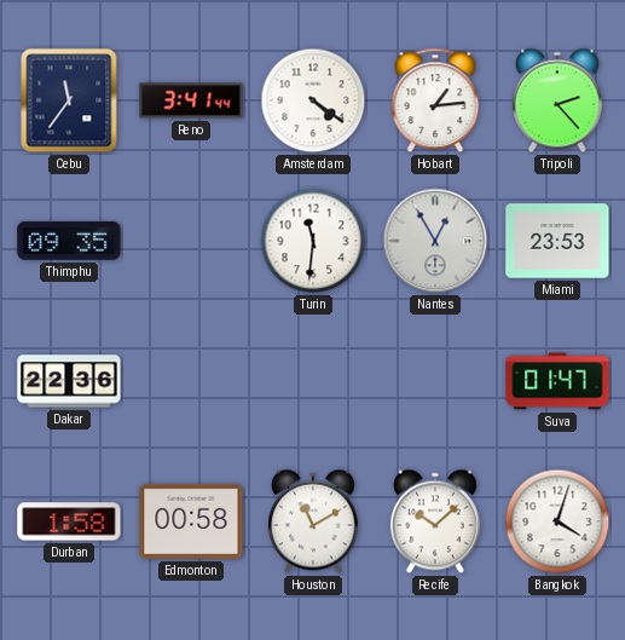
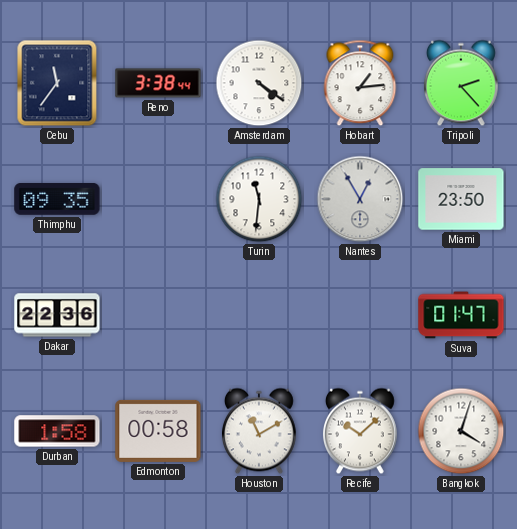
Reno: 3:41 -> 3:38 (158, 83)
Miami: 23:53 -> 23:50 (461, 199)
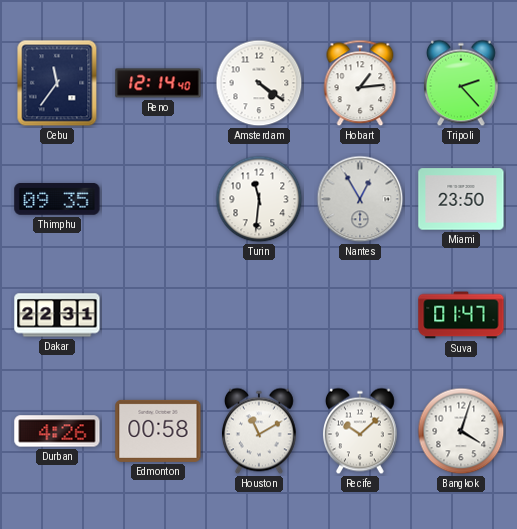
Reno: 3:38 -> 12:14 (158, 83)
Dakar: 22:36 -> 22:31 (57, 315)
Durban: 1:58 -> 4:26 (57, 431)
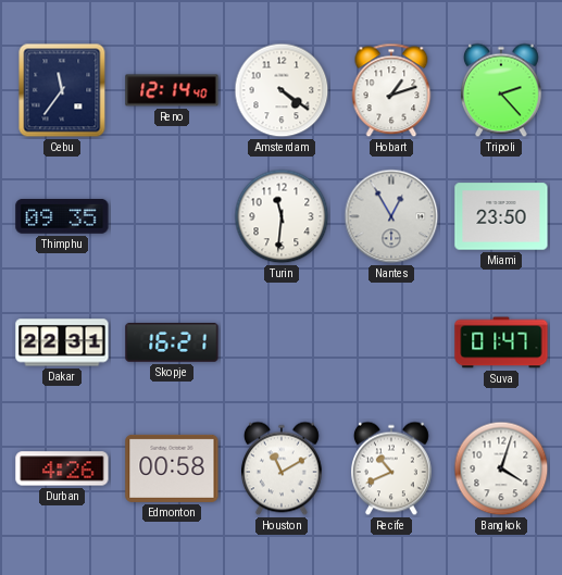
Hobart: 1:14 -> 1:12 (391, 90)
Skopje: none -> 16:21 (172, 342)
Recife: 10:08 -> 10:41 (391, 468)
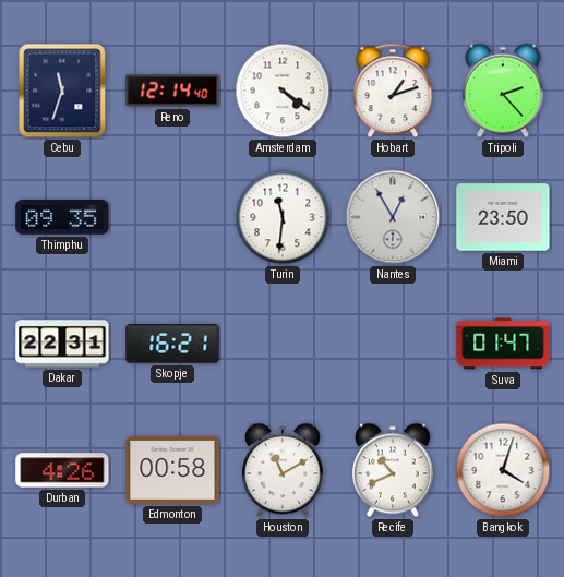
Cebu: 11:36 -> 11:33 (62, 91)
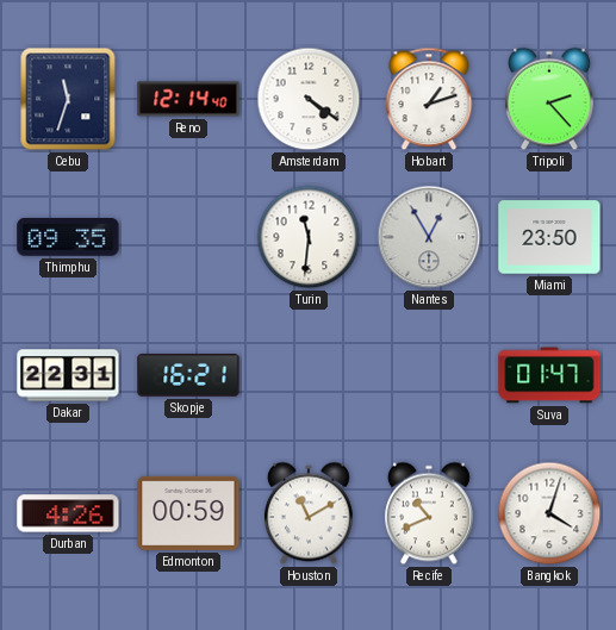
Edmonton: 00:58 -> 00:59 (188, 513)
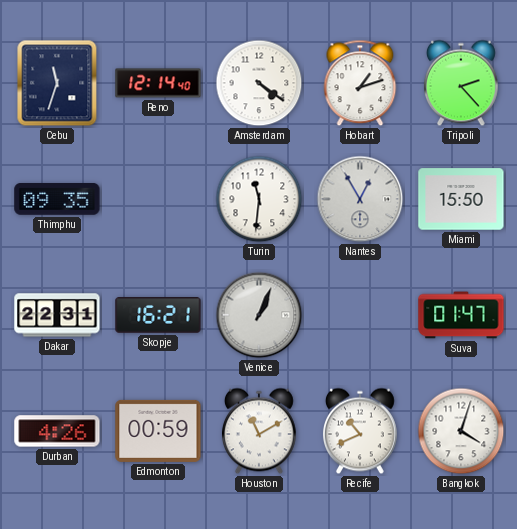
Miami: 23:50 -> 15:50 (461, 199)
Venice: none -> 1:04 (259, 315)
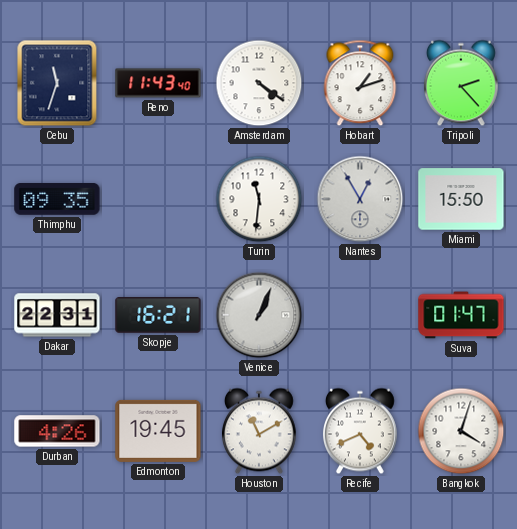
Reno: 12:14 -> 11:43 (158, 83)
Edmonton: 00:59 -> 19:45 (158, 431)
Recife: 10:41 -> 4:41 (360, 431)
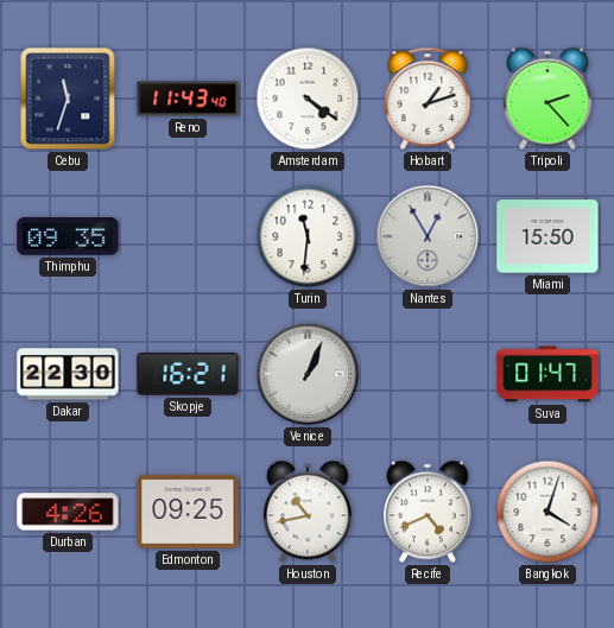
Dakar: 22:31 -> 22:30 (68, 374)
Edmonton: 19:45 -> 09:25 (188, 512)
Houston: 11:10 -> 10:43 (308, 512)
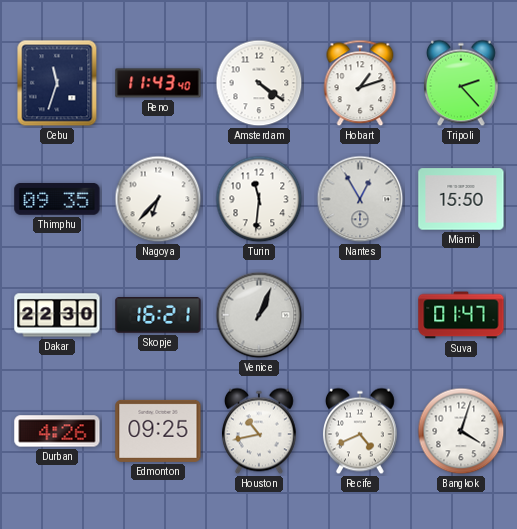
Nagoya: none -> 6:37 (158, 199)
